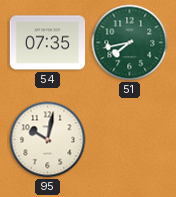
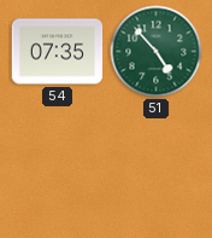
51: 7:43 -> 4:53 (157, 52)
95: 10:02 -> none (48, 140)
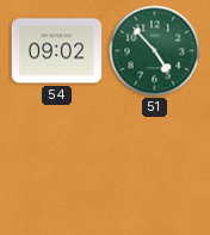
54: 07:35 -> 09:02 (57, 51)
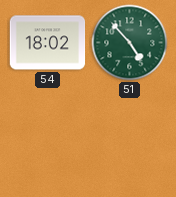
54: 09:02 -> 18:02 (48, 43)
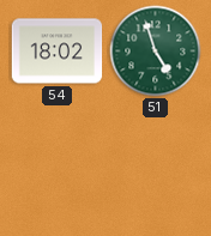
51: 4:53 -> 4:57 (156, 52)
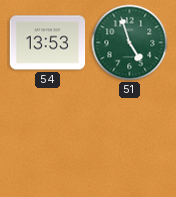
54: 18:02 -> 13:53 (48, 43)
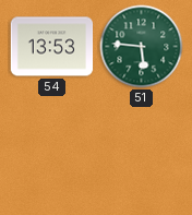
51: 4:57 -> 5:46 (142, 47)
